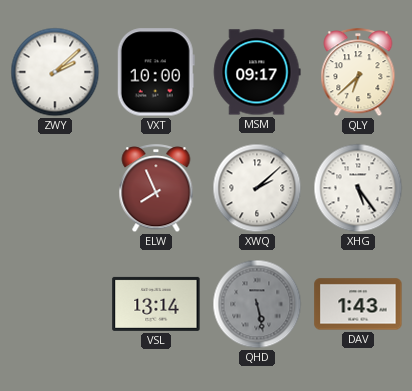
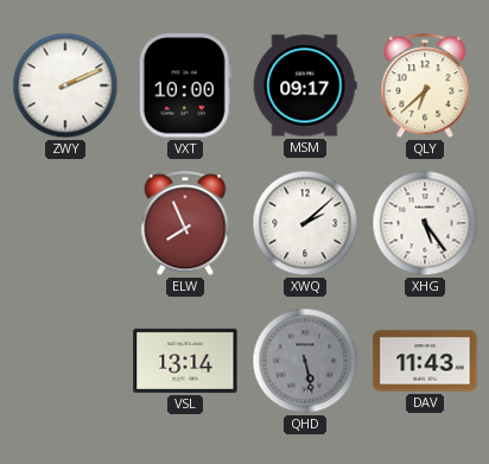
ZWY: 2:08 -> 2:11 (65, 85)
DAV: 1:43 -> 11:43 (425, 361)
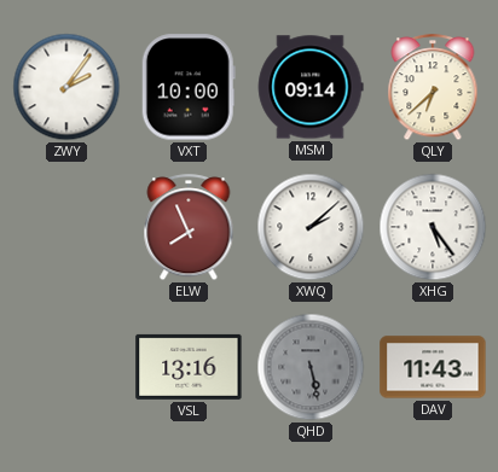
ZWY: 2:11 -> 2:06 (66, 87)
MSM: 09:17 -> 09:14 (311, 87)
VSL: 13:14 -> 13:16 (189, 367)
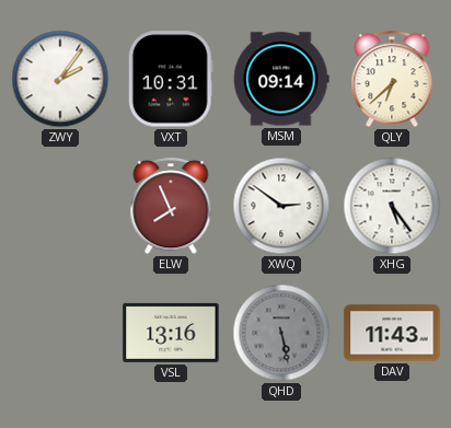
VXT: 10:00 -> 10:31 (171, 79)
XWQ: 2:08 -> 2:51 (281, 206)
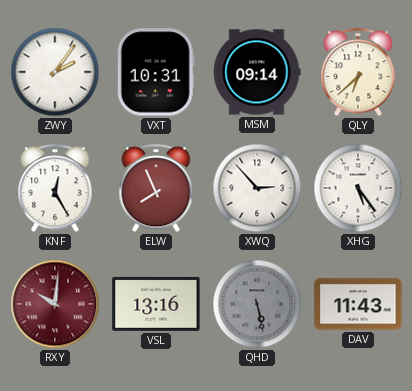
KNF: none -> 12:25 (55, 189)
XWQ: 2:51 -> 2:53 (257, 188)
RXY: none -> 10:01 (55, 304)
